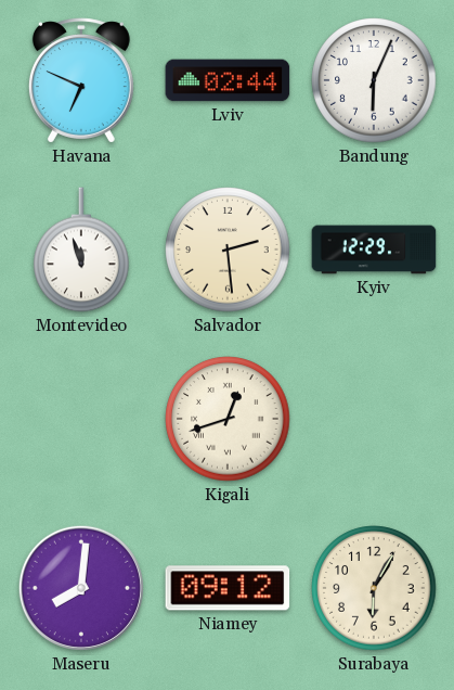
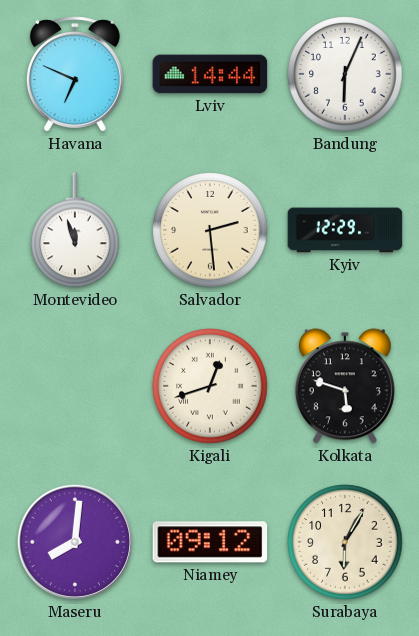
Lviv: 02:44 -> 14:44 (210, 74)
Kolkata: none -> 5:48 (345, 386)
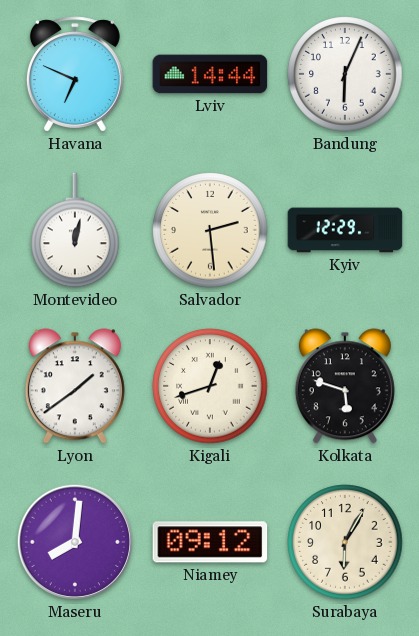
Montevideo: 11:57 -> 12:02 (75, 230)
Lyon: none -> 1:39 (75, 386)
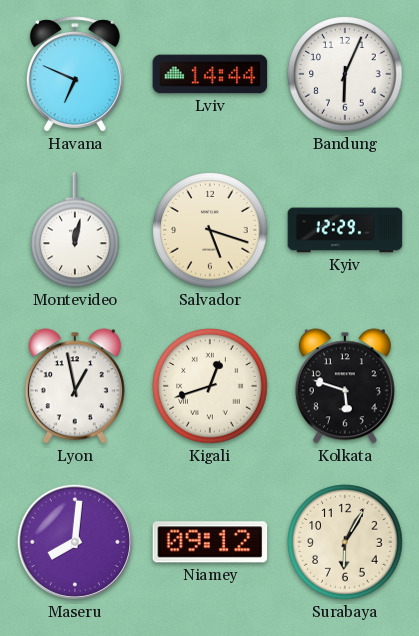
Salvador: 2:29 -> 5:18 (210, 230)
Lyon: 1:39 -> 12:58 (75, 386)
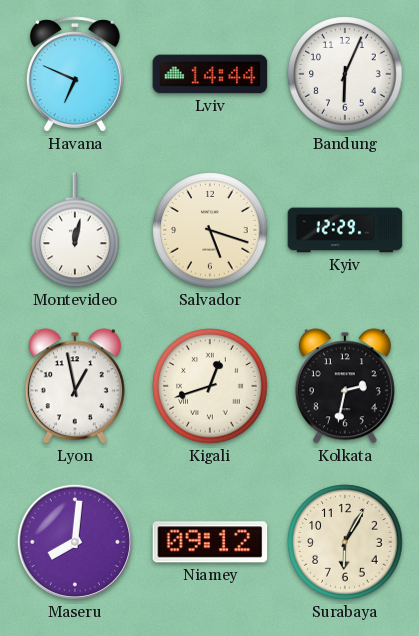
Kolkata: 5:48 -> 2:32 (345, 386)
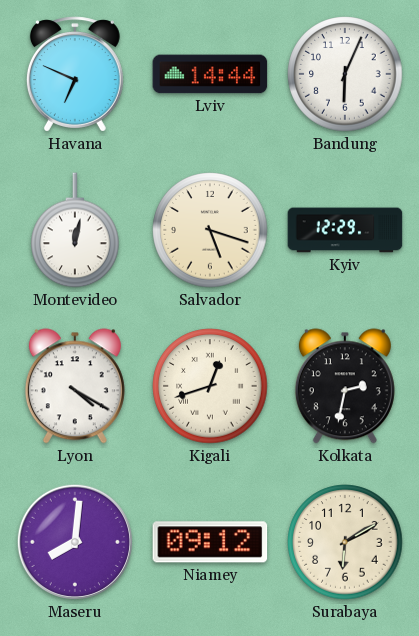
Lyon: 12:58 -> 4:20 (75, 386)
Surabaya: 6:05 -> 6:10 (345, 542)
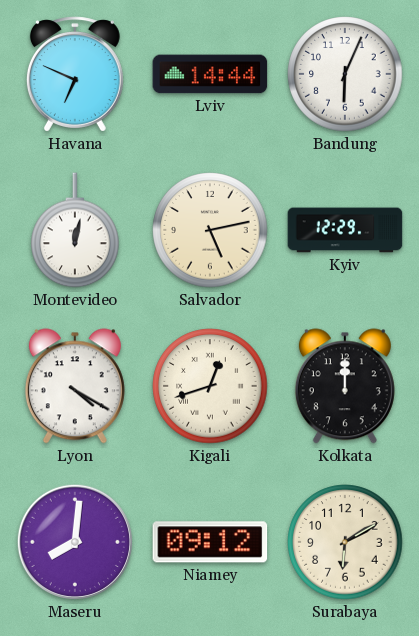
Salvador: 5:18 -> 5:13 (210, 230)
Kolkata: 2:32 -> 12:00 (345, 386)
